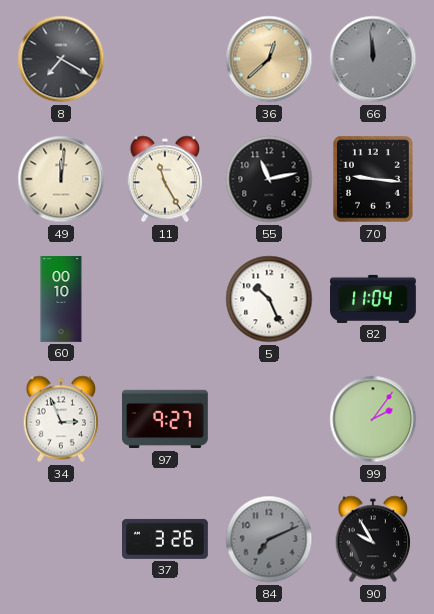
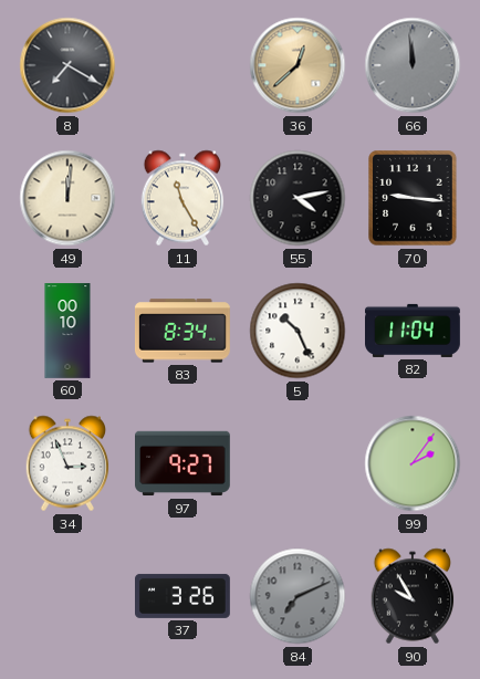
55: 11:13 -> 4:13 (298, 198)
83: none -> 8:34 (182, 331)
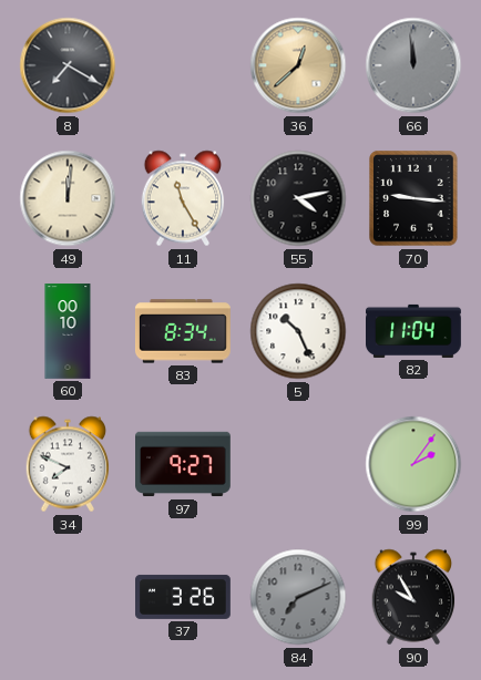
34: 2:56 -> 7:49 (68, 464)
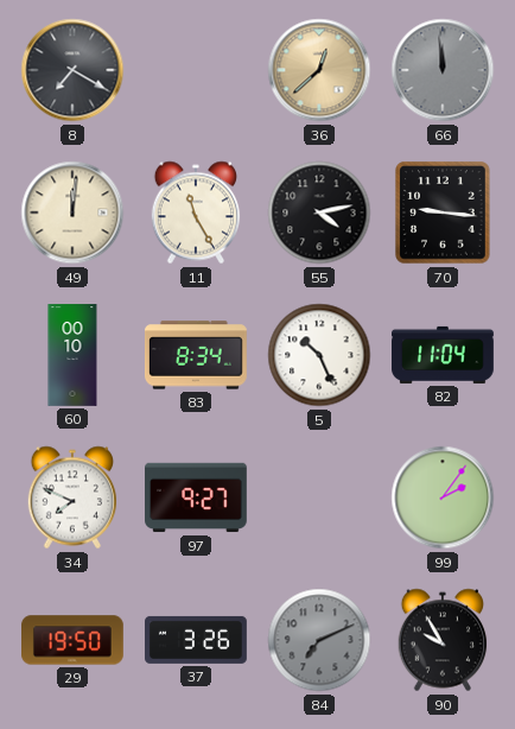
29: none -> 19:50 (74, 640)
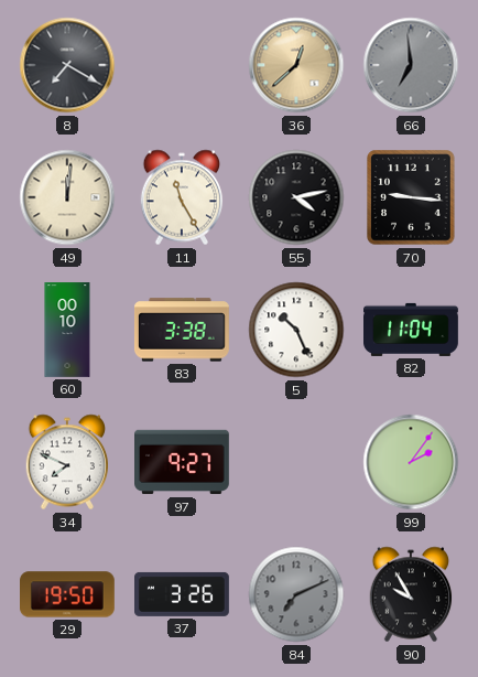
66: 11:59 -> 6:59 (411, 65)
83: 8:34 -> 3:38 (182, 330)
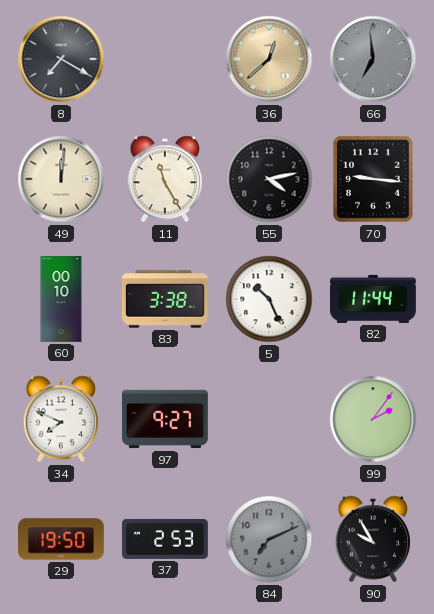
82: 11:04 -> 11:44 (374, 299)
37: 3:26 -> 2:53 (166, 539)
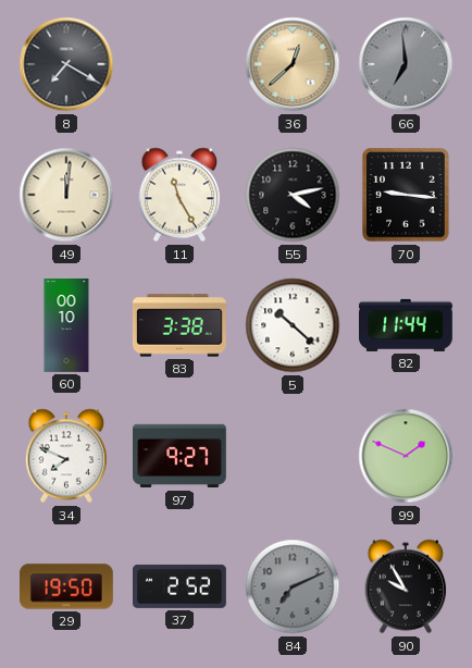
5: 10:26 -> 10:22 (293, 325)
99: 2:06 -> 1:49 (406, 456)
37: 2:53 -> 2:52 (181, 586)
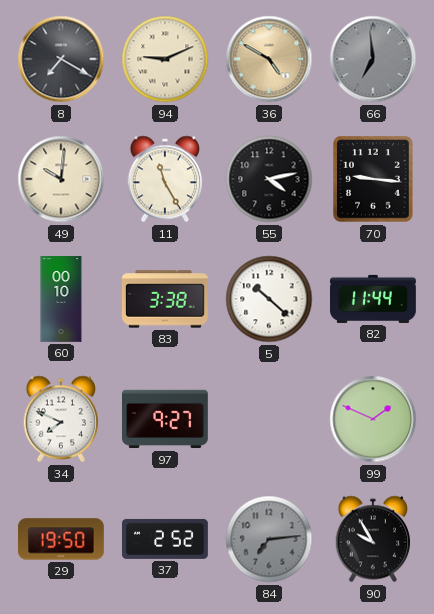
94: none -> 9:11 (165, 59)
36: 12:38 -> 4:50 (269, 59)
49: 12:01 -> 10:01 (61, 179)
84: 7:11 -> 7:14 (269, 539)
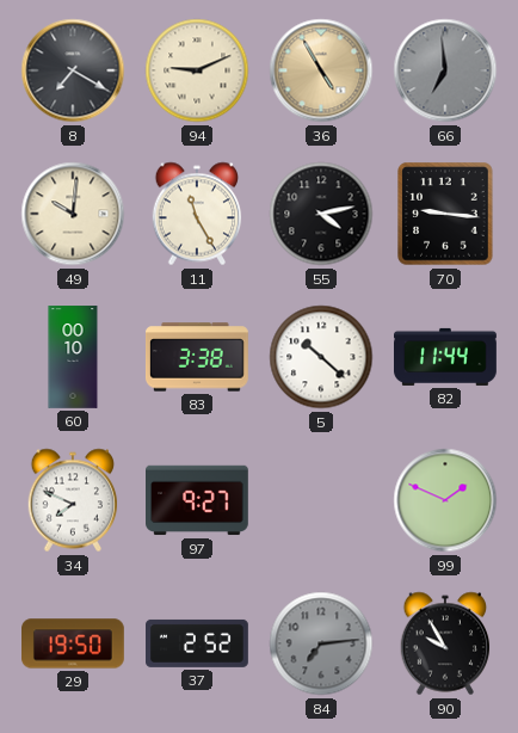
36: 4:50 -> 4:55 (321, 70)
